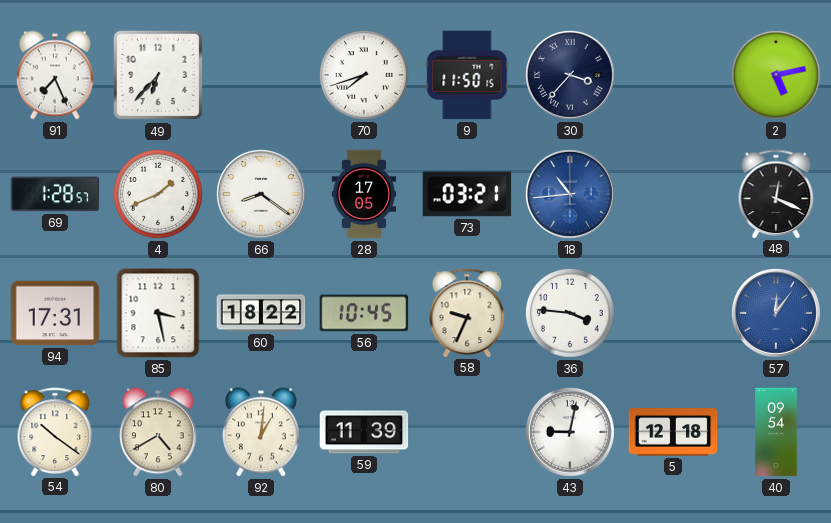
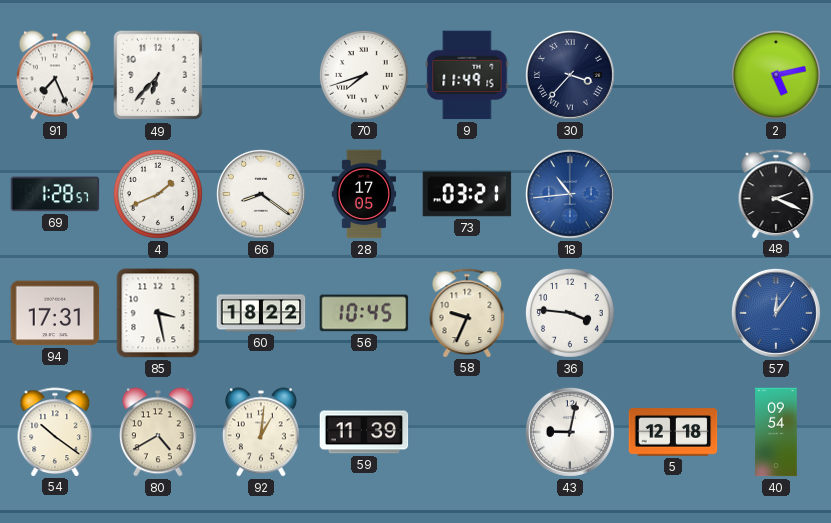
9: 11:50 -> 11:49 (467, 75)
48: 12:19 -> 2:19 (776, 194)
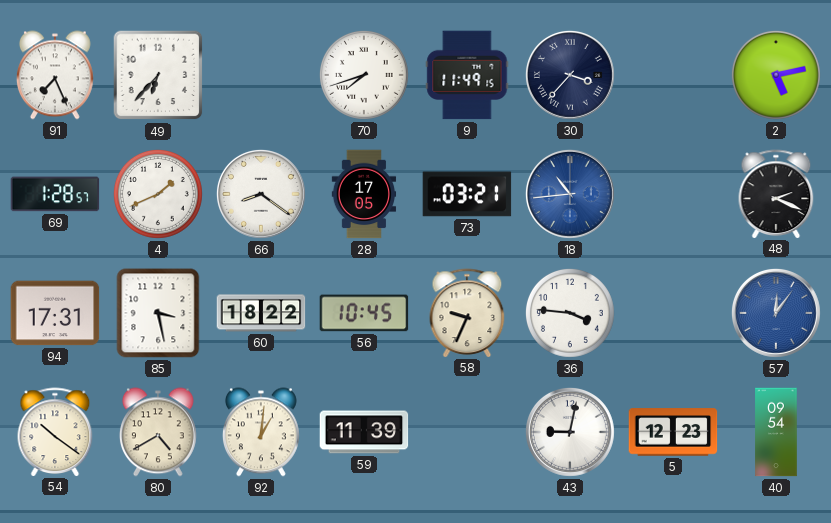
5: 12:18 -> 12:23 (673, 432)
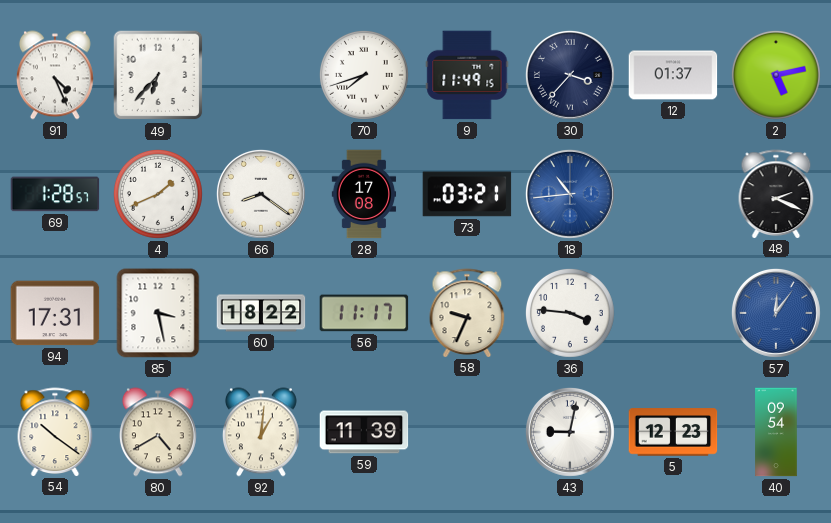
91: 7:26 -> 4:26 (55, 75)
12: none -> 01:37 (673, 75)
28: 17:05 -> 17:08 (364, 194)
56: 10:45 -> 11:17 (364, 313)
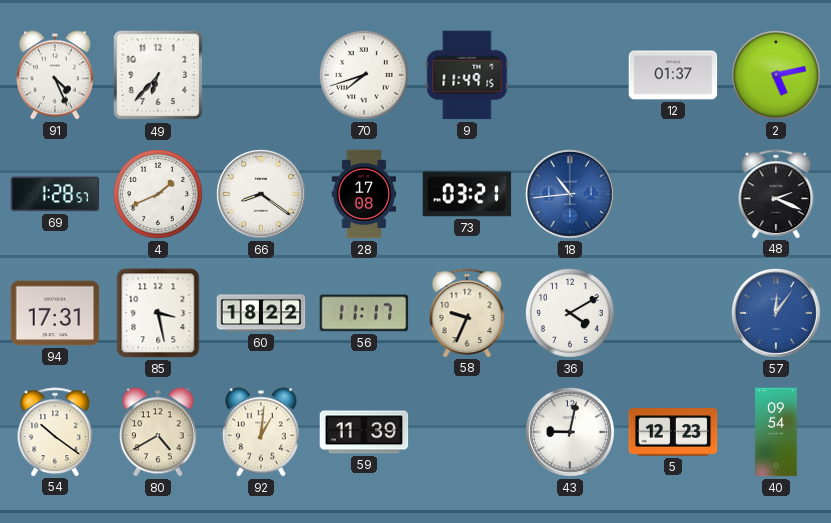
30: 3:37 -> none (570, 75)
36: 3:46 -> 4:10 (570, 313)
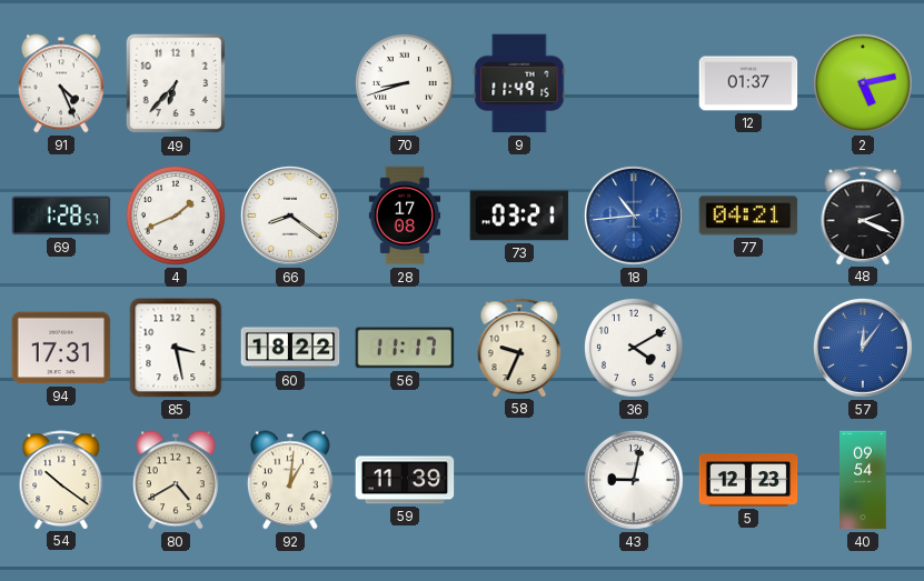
70: 7:42 -> 8:42 (405, 83)
77: none -> 04:21 (748, 216)
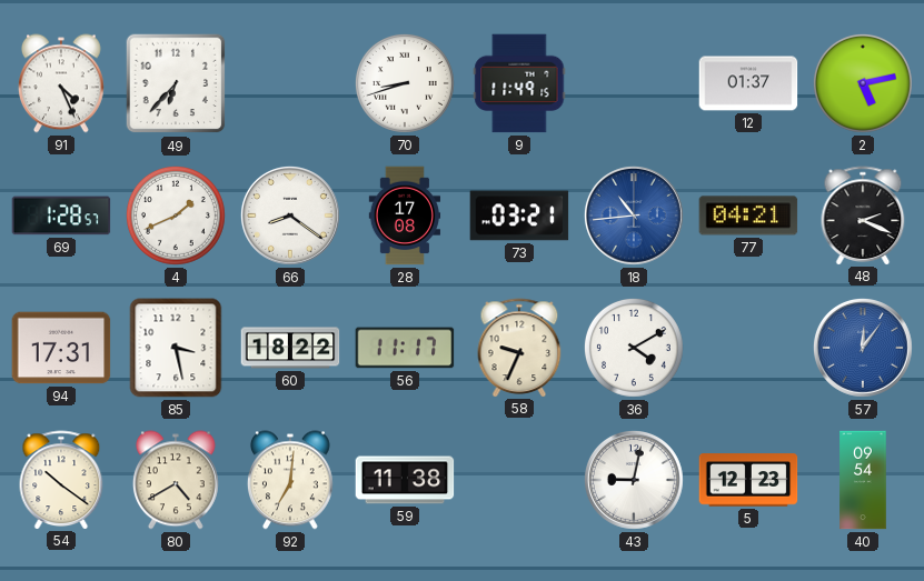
92: 1:01 -> 7:01 (290, 480)
59: 11:39 -> 11:38 (405, 480)
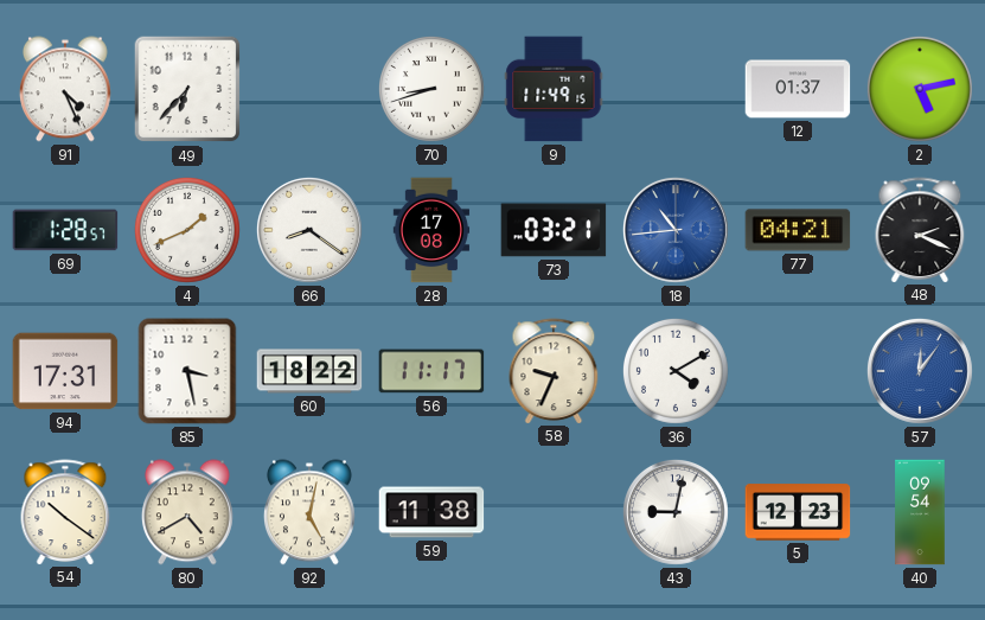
92: 7:01 -> 5:02 (309, 512)
